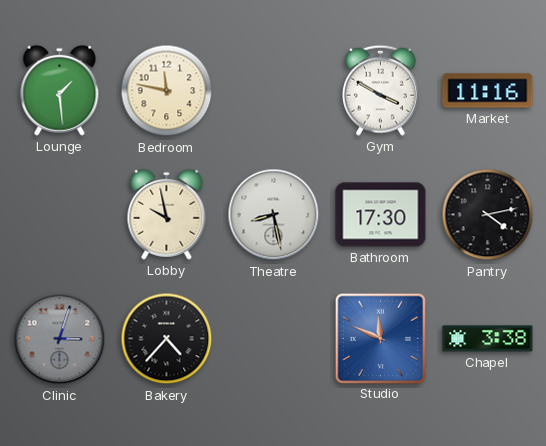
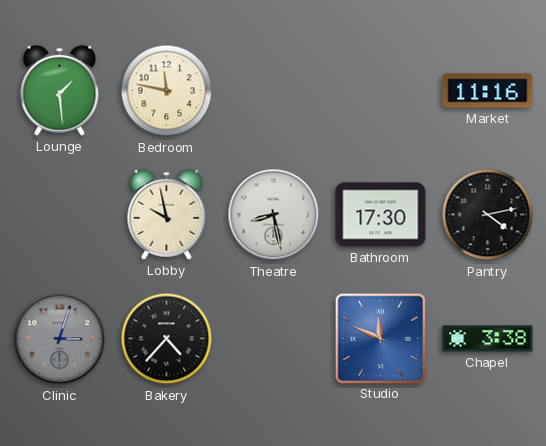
Gym: 3:50 -> none (381, 90)
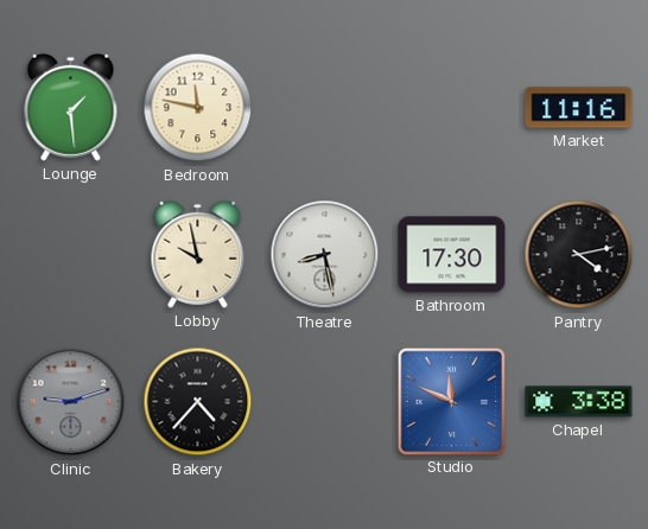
Clinic: 3:03 -> 9:12 (71, 402)
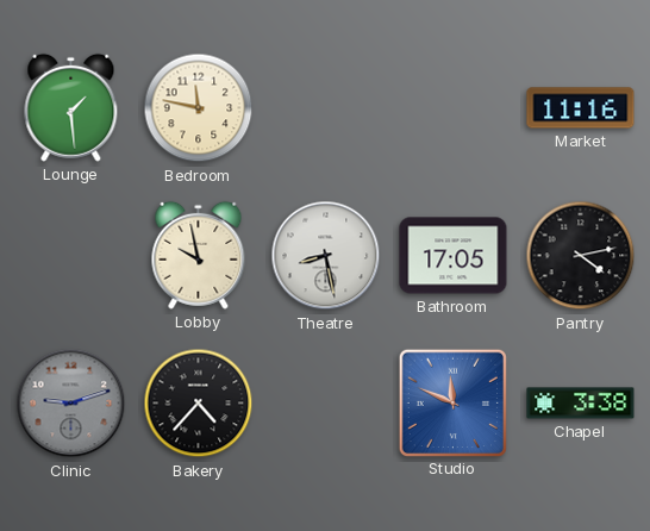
Bathroom: 17:30 -> 17:05 (454, 256)
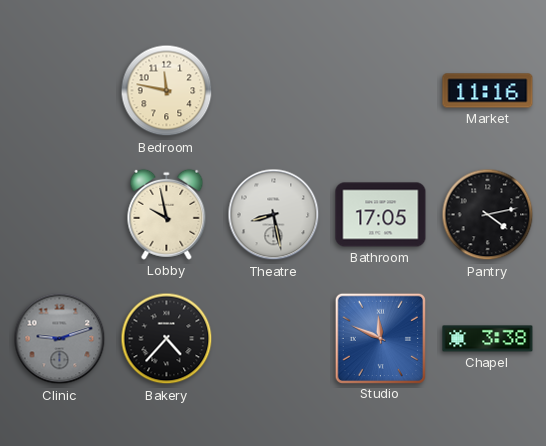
Lounge: 1:29 -> none (71, 107)
